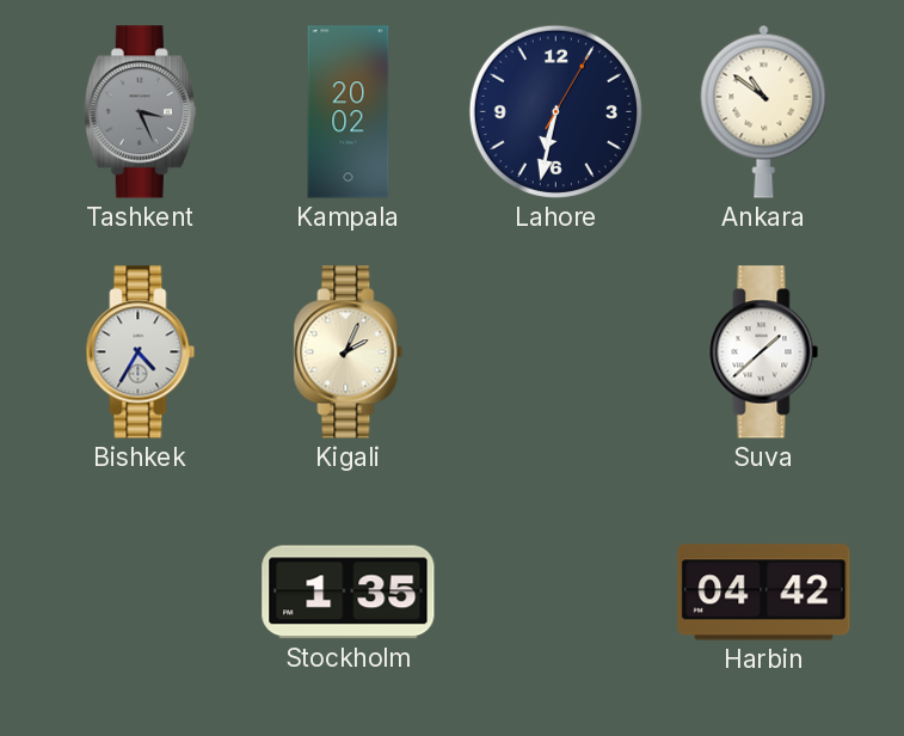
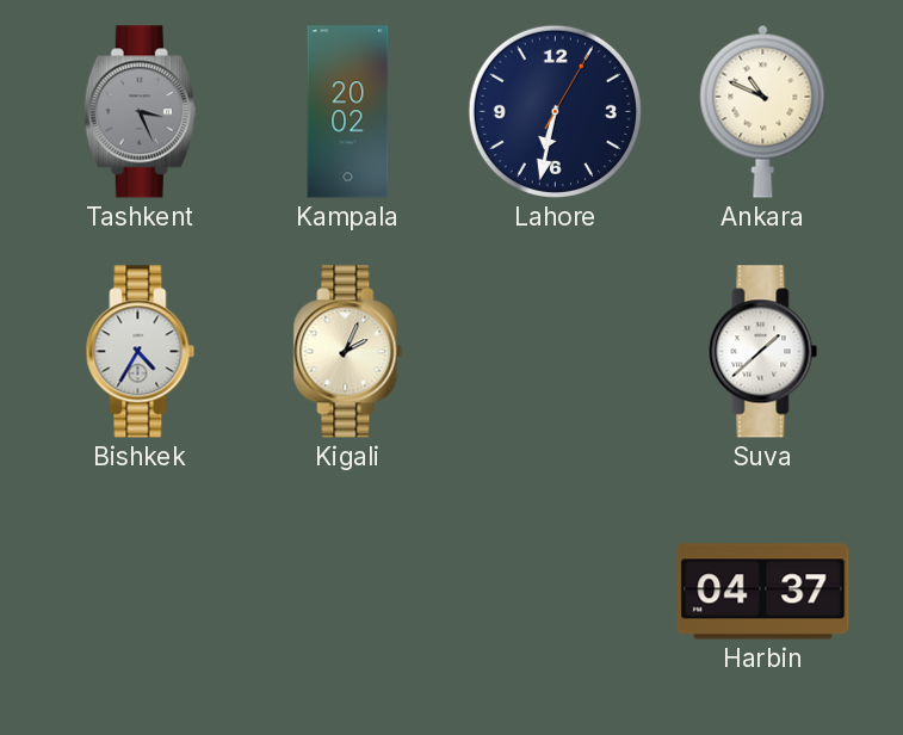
Ankara: 10:51 -> 10:49 (763, 111)
Stockholm: 1:35 -> none (349, 593)
Harbin: 04:42 -> 04:37 (763, 592)
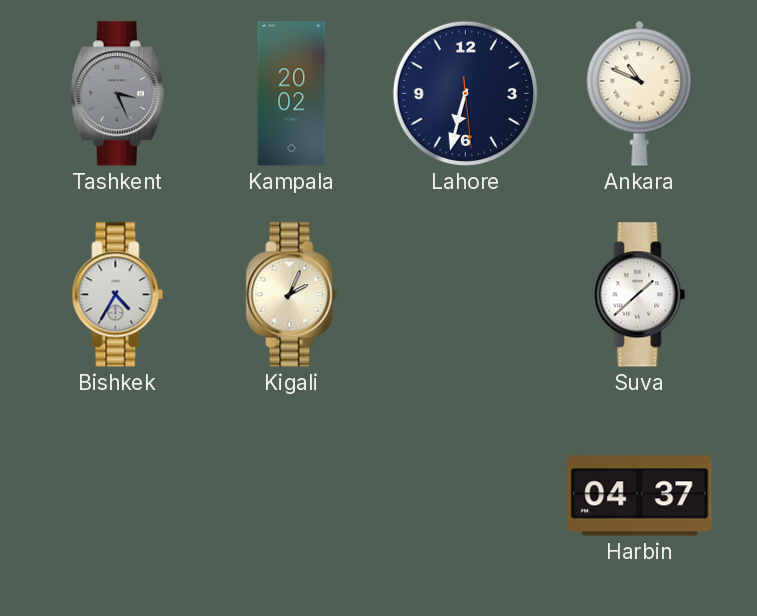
Lahore: 6:32:05 -> 6:32:29 (465, 93)
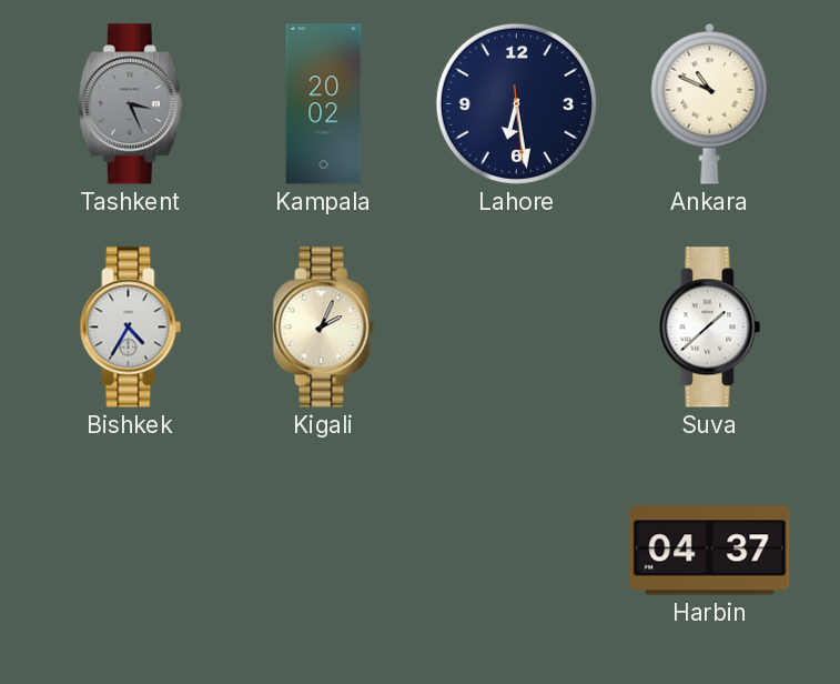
Lahore: 6:32 -> 6:28 (516, 103)
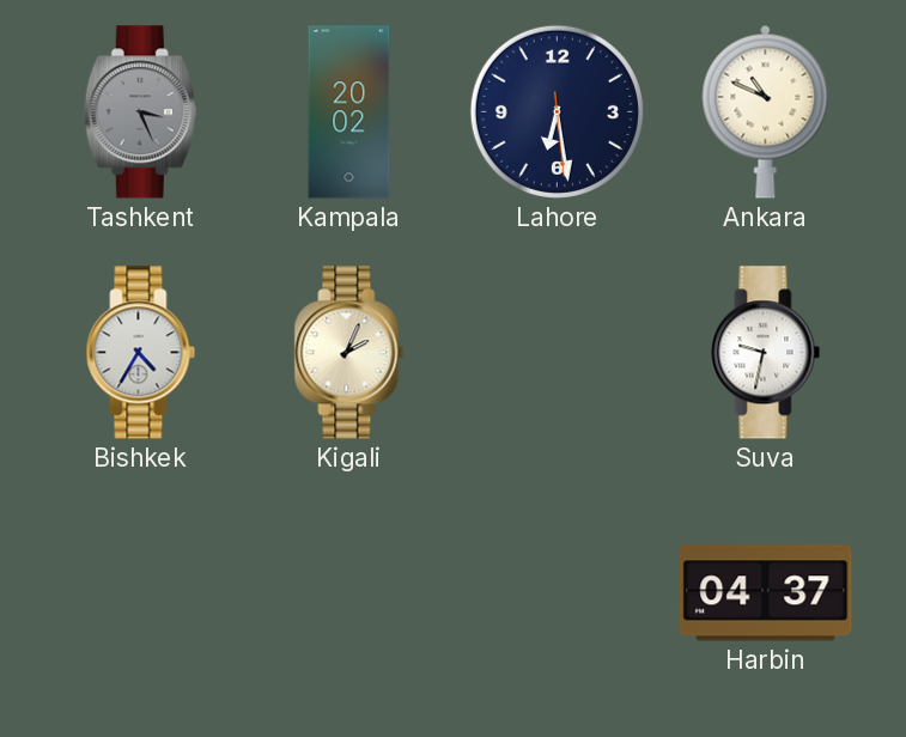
Suva: 1:38 -> 9:32 (766, 353)
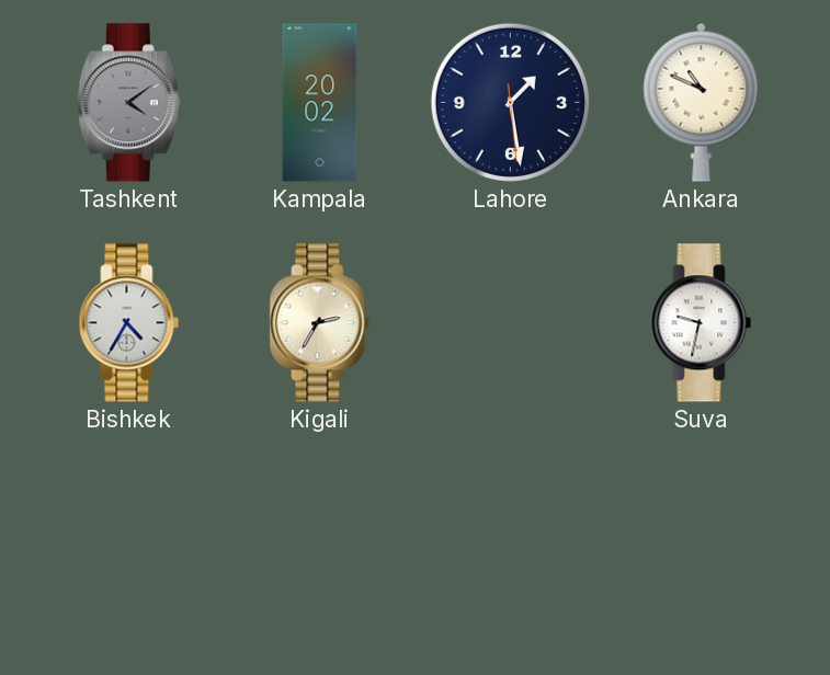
Tashkent: 3:26 -> 4:09 (128, 103)
Lahore: 6:28 -> 1:28 (510, 102)
Kigali: 2:04 -> 2:35 (320, 323)
Harbin: 04:37 -> none (766, 593)
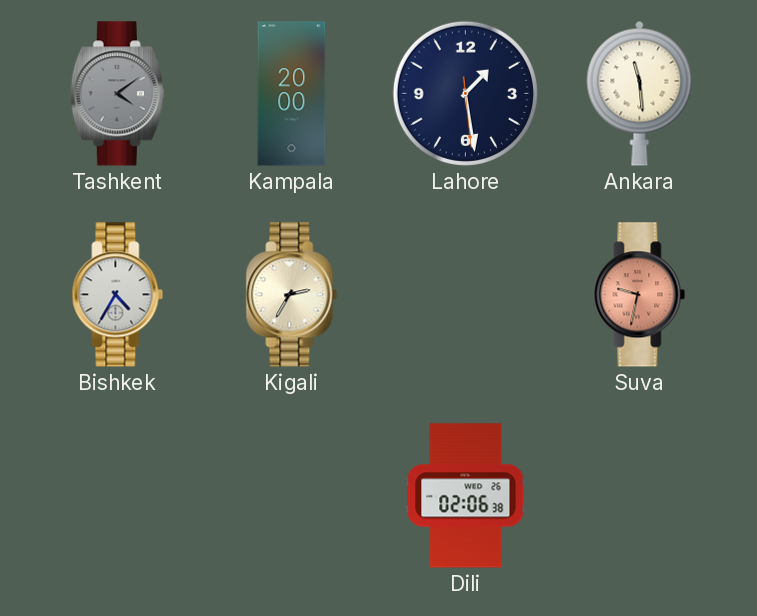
Kampala: 20:02 -> 20:00 (292, 94)
Ankara: 10:49 -> 11:29 (640, 93)
Suva dial: white -> salmon (640, 295)
Dili: none -> 02:06 (466, 496)
